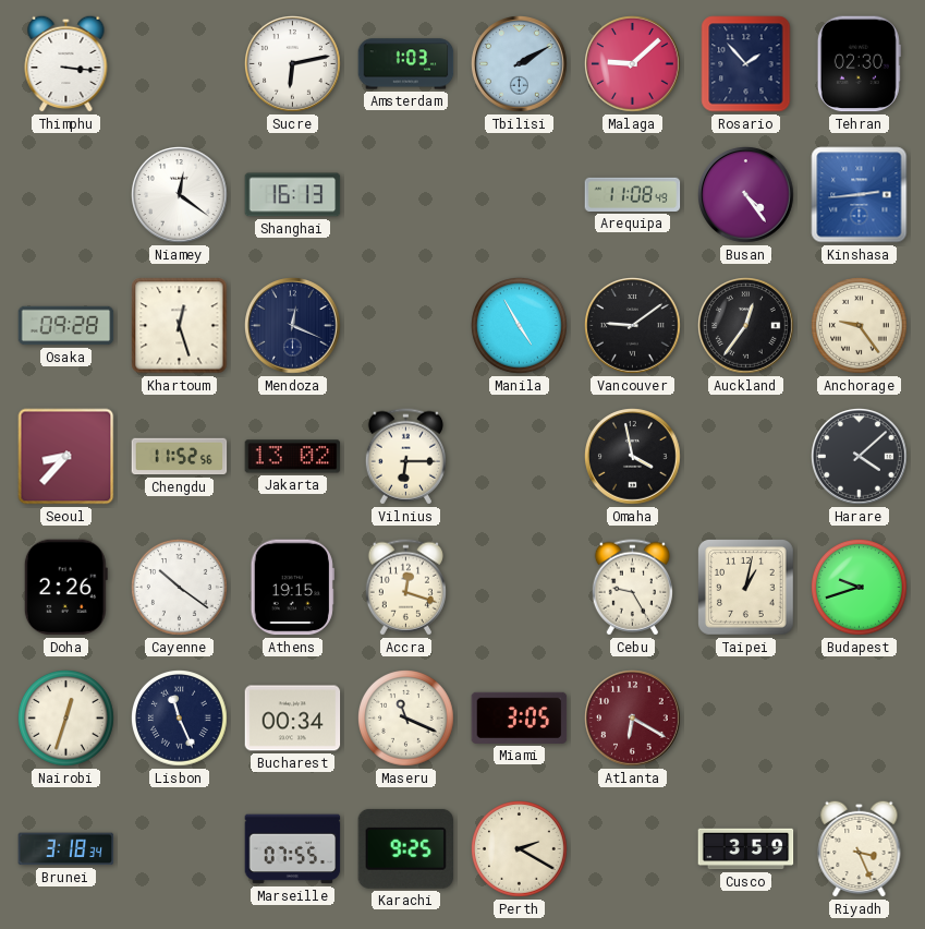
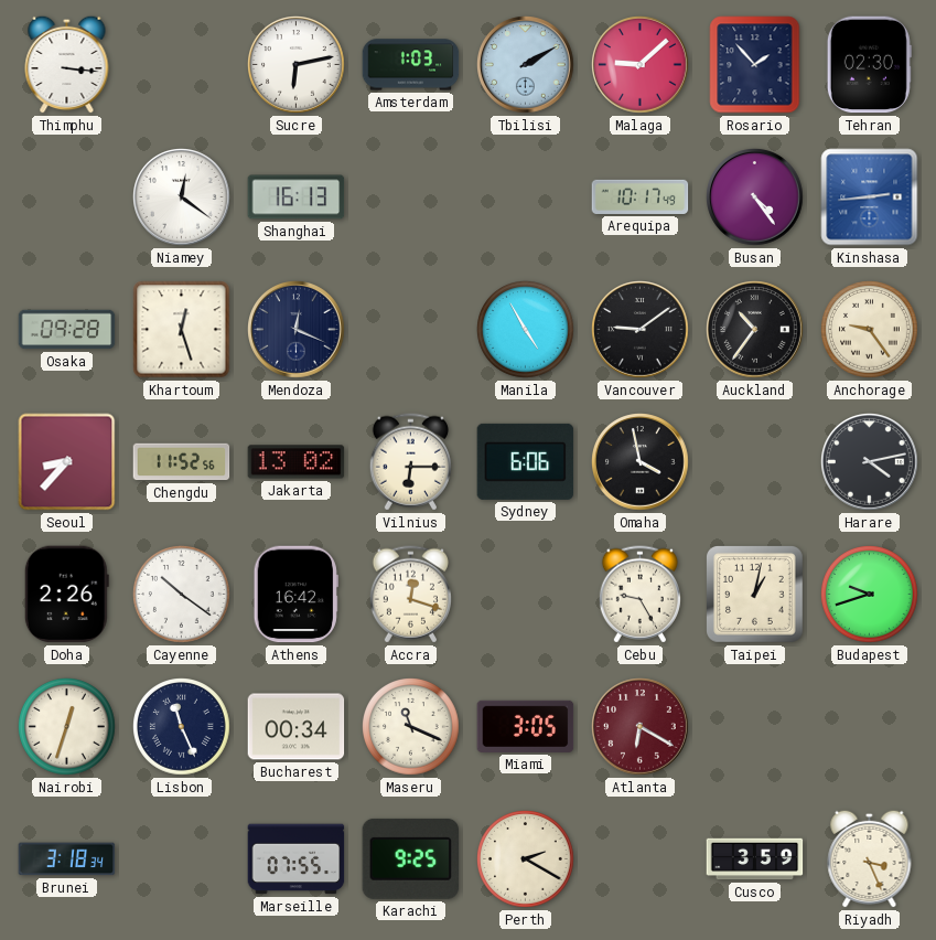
Arequipa: 11:08 -> 10:17 (641, 196)
Auckland: 12:36 -> 10:36 (755, 330)
Sydney: none -> 6:06 (526, 461)
Harare: 4:08 -> 4:13 (870, 462)
Athens: 19:15 -> 16:42 (295, 595)
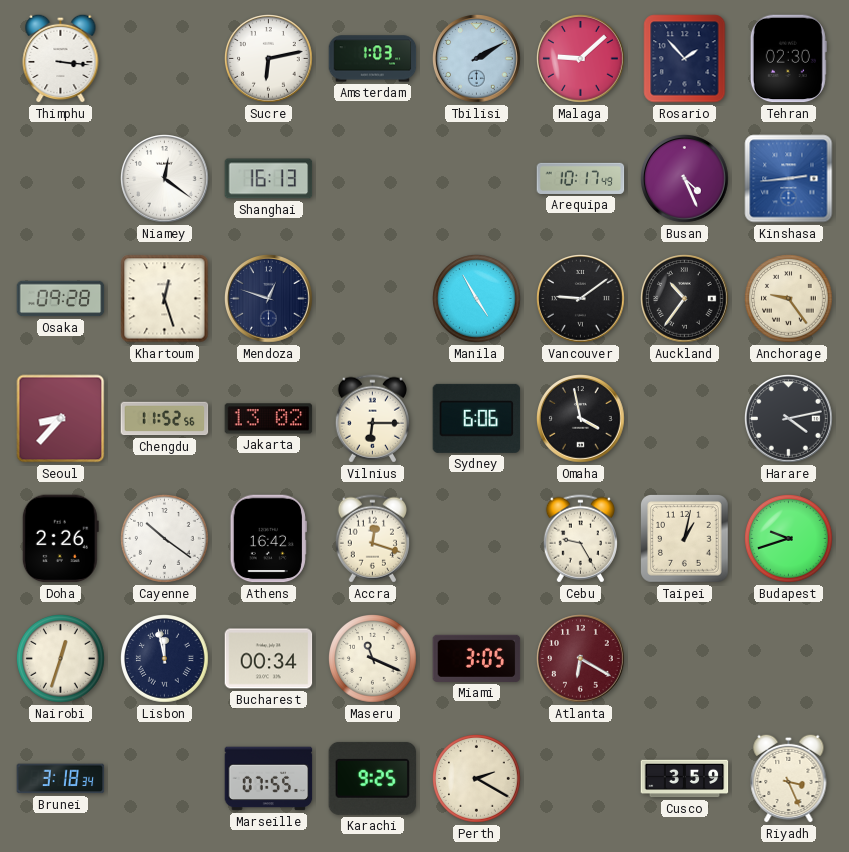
Busan: 4:24 -> 4:26 (685, 179)
Mendoza: 12:19 -> 12:48 (269, 299)
Lisbon: 11:26 -> 11:58 (165, 659)
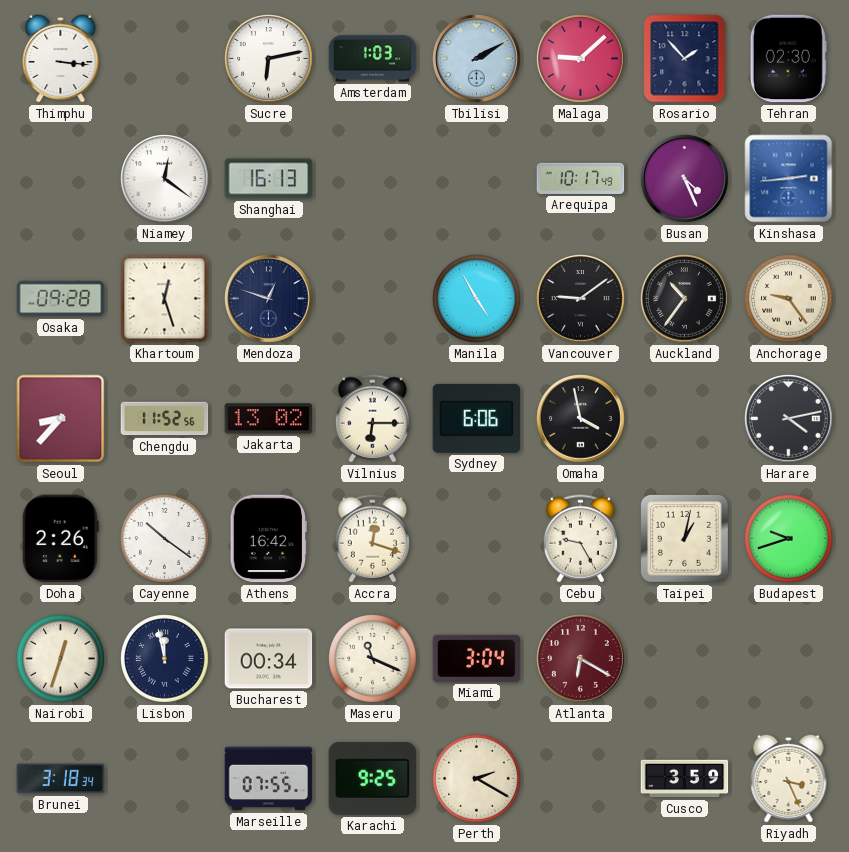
Miami: 3:05 -> 3:04 (477, 658)
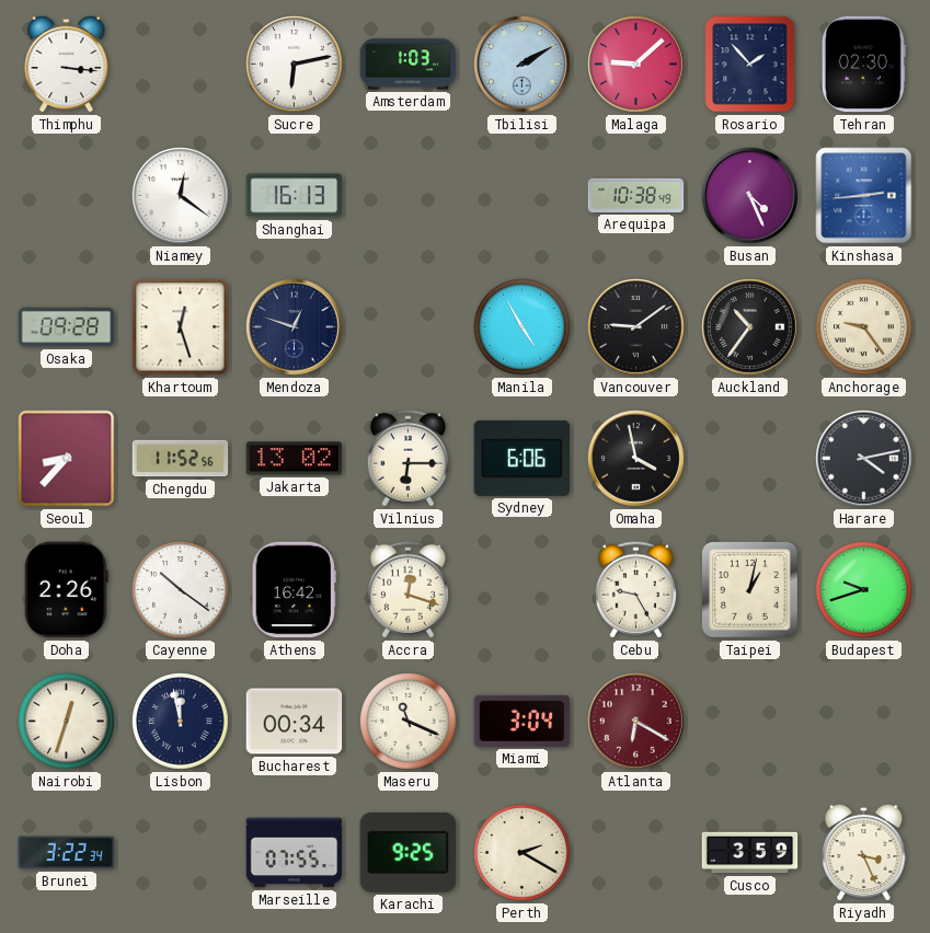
Arequipa: 10:17 -> 10:38 (636, 195)
Brunei: 3:18 -> 3:22 (67, 853)
